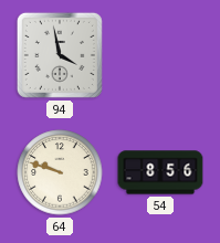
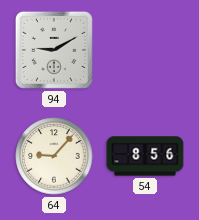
94: 3:58 -> 9:10 (54, 50)
64: 9:48 -> 9:07 (54, 156)
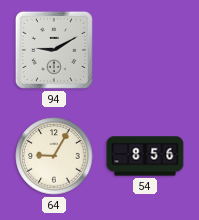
64: 9:07 -> 9:05 (54, 156)
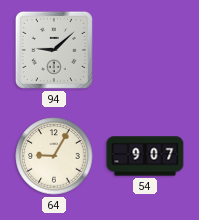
94: 9:10 -> 9:08 (54, 50)
54: 8:56 -> 9:07 (145, 156)
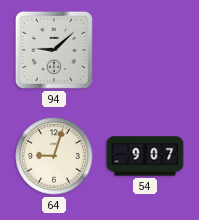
64: 9:05 -> 9:03 (54, 156)
